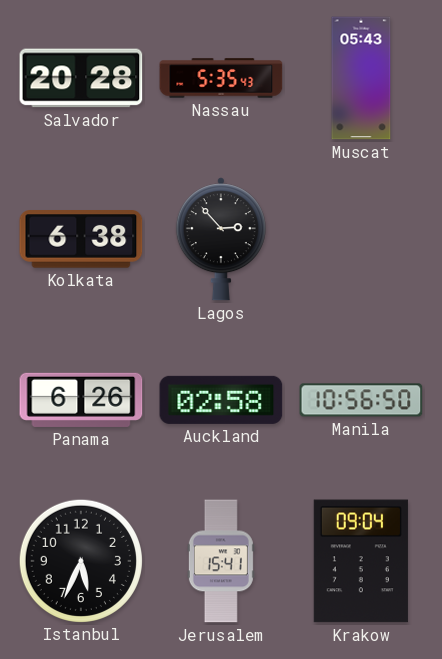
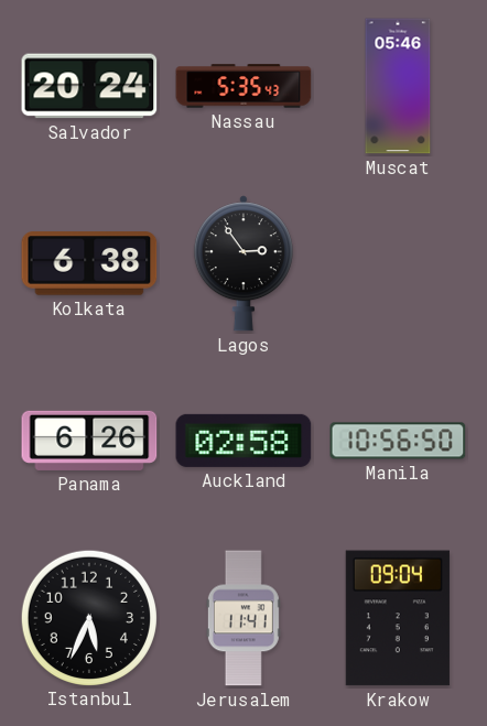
Salvador: 20:28 -> 20:24 (89, 86)
Muscat: 05:43 -> 05:46 (398, 86)
Lagos: 2:53 -> 2:54 (244, 263)
Jerusalem: 15:41 -> 11:41 (244, 618)
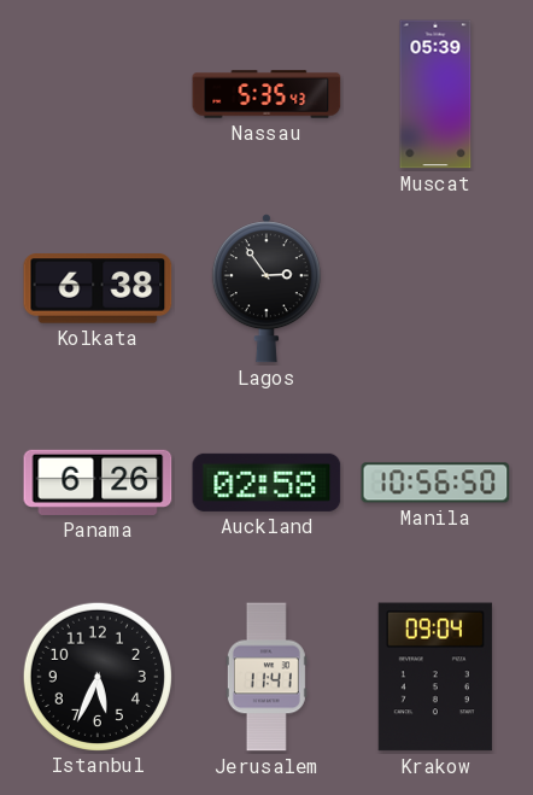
Salvador: 20:24 -> none (89, 86)
Muscat: 05:46 -> 05:39 (435, 94)
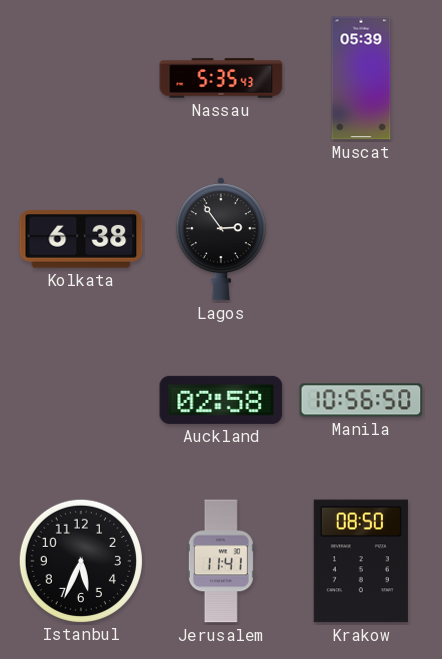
Panama: 6:26 -> none (98, 483)
Krakow: 09:04 -> 08:50 (361, 561)
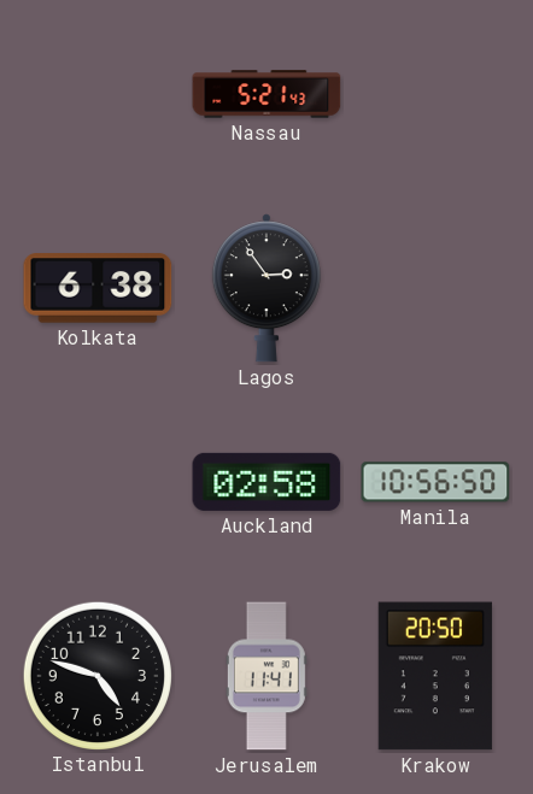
Nassau: 5:35 -> 5:21 (266, 94)
Muscat: 05:39 -> none (361, 78)
Istanbul: 5:34 -> 4:48 (96, 675)
Krakow: 08:50 -> 20:50 (435, 676)
